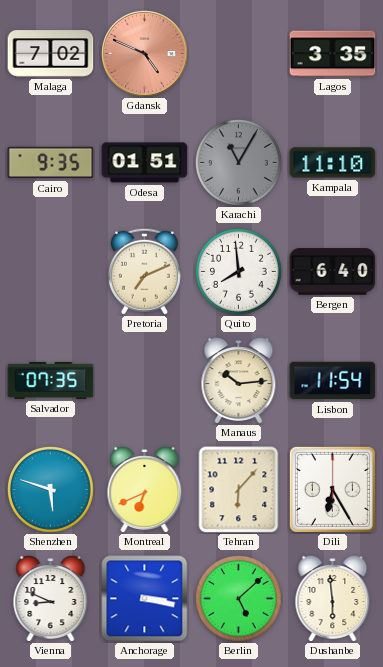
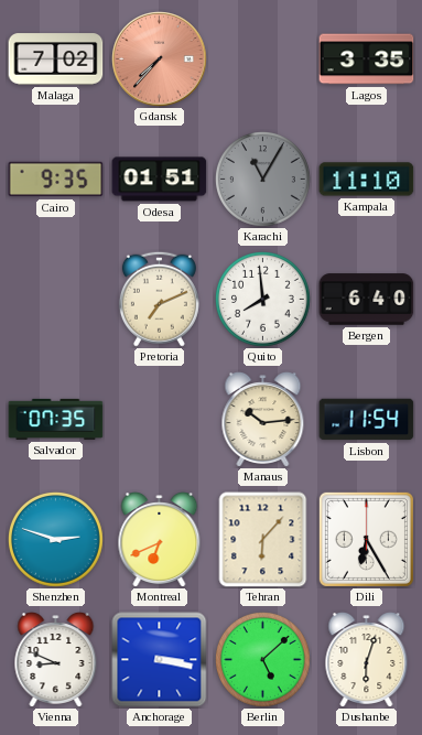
Gdansk: 4:49 -> 7:37 (160, 60)
Shenzhen: 5:48 -> 2:48 (56, 540)
Dushanbe: 5:59 -> 6:03 (367, 660)
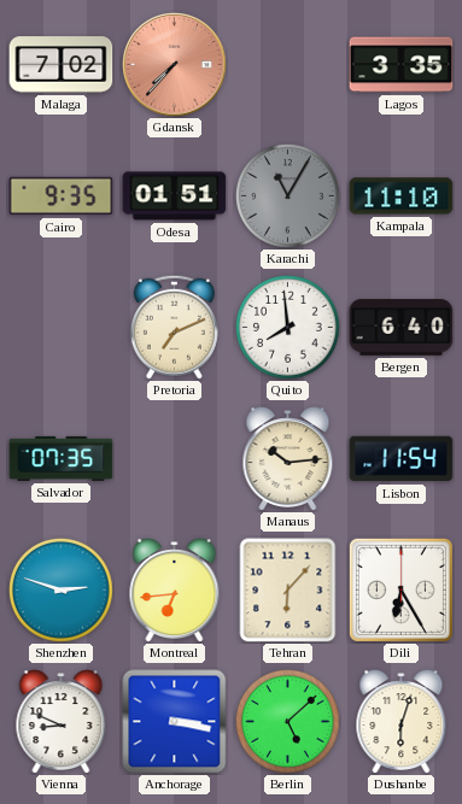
Montreal: 6:41 -> 6:44 (175, 591)
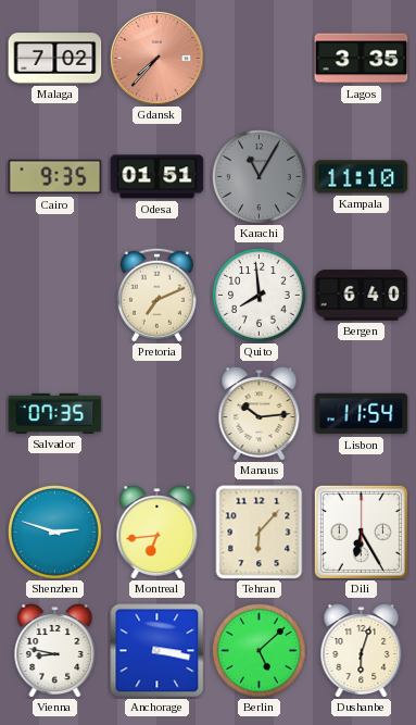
Vienna: 8:49 -> 8:47 (55, 651)
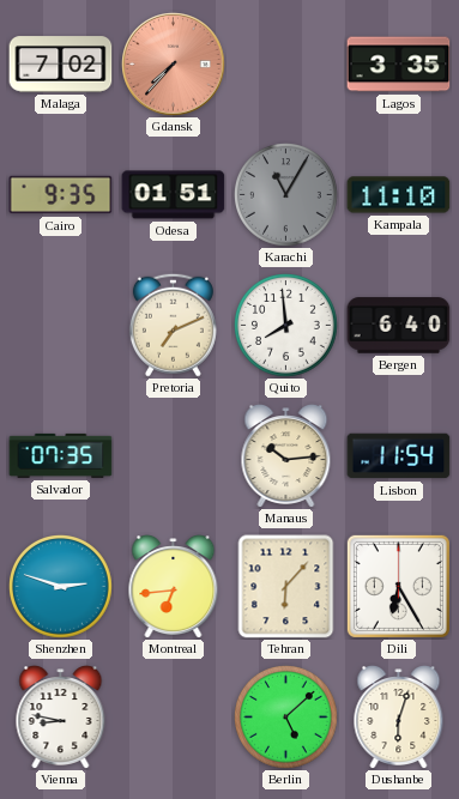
Anchorage: 3:17 -> none (157, 651)
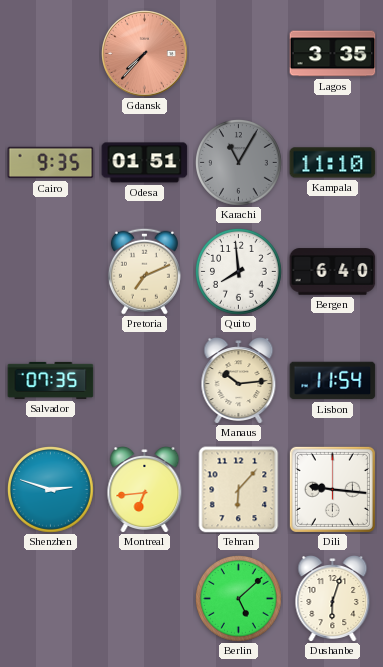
Malaga: 7:02 -> none (61, 65)
Dili: 6:25 -> 9:16 (332, 489)
Vienna: 8:47 -> none (61, 718)
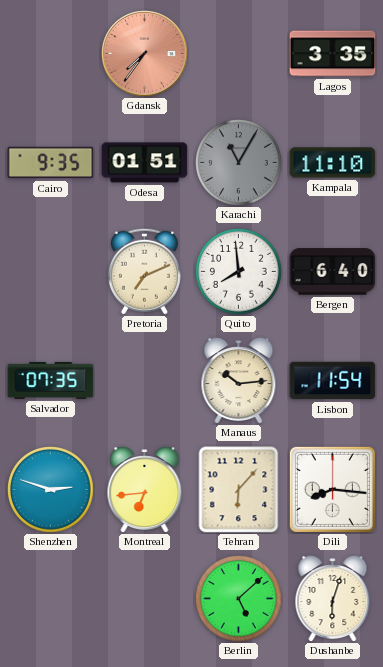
Gdansk: 7:37 -> 7:36 (145, 54)
Dili: 9:16 -> 8:16 (332, 489)
